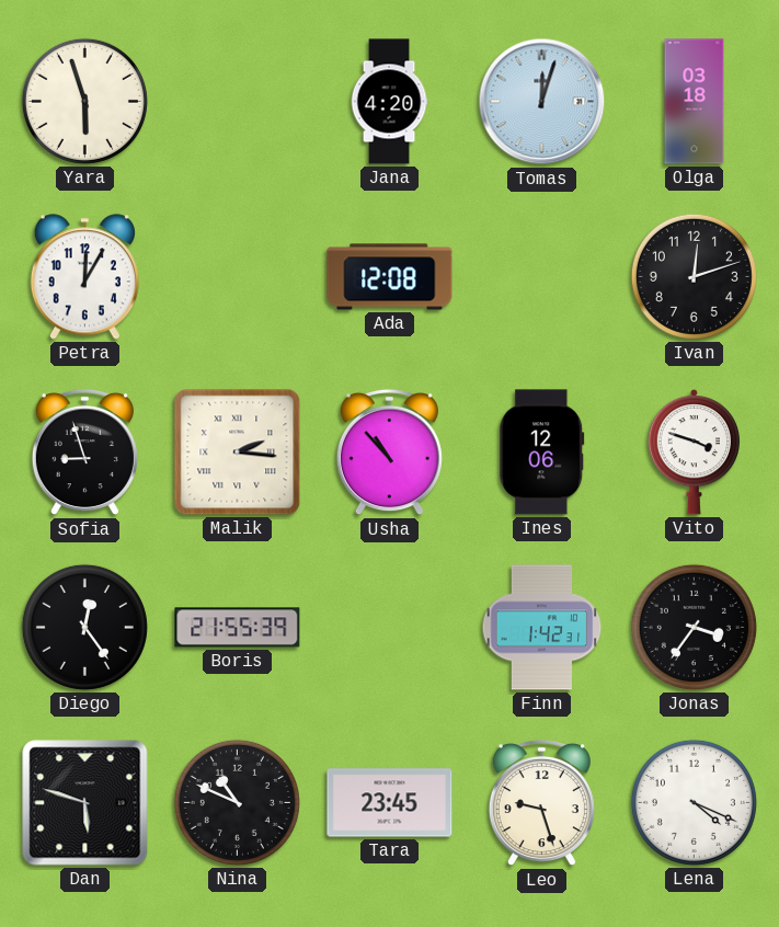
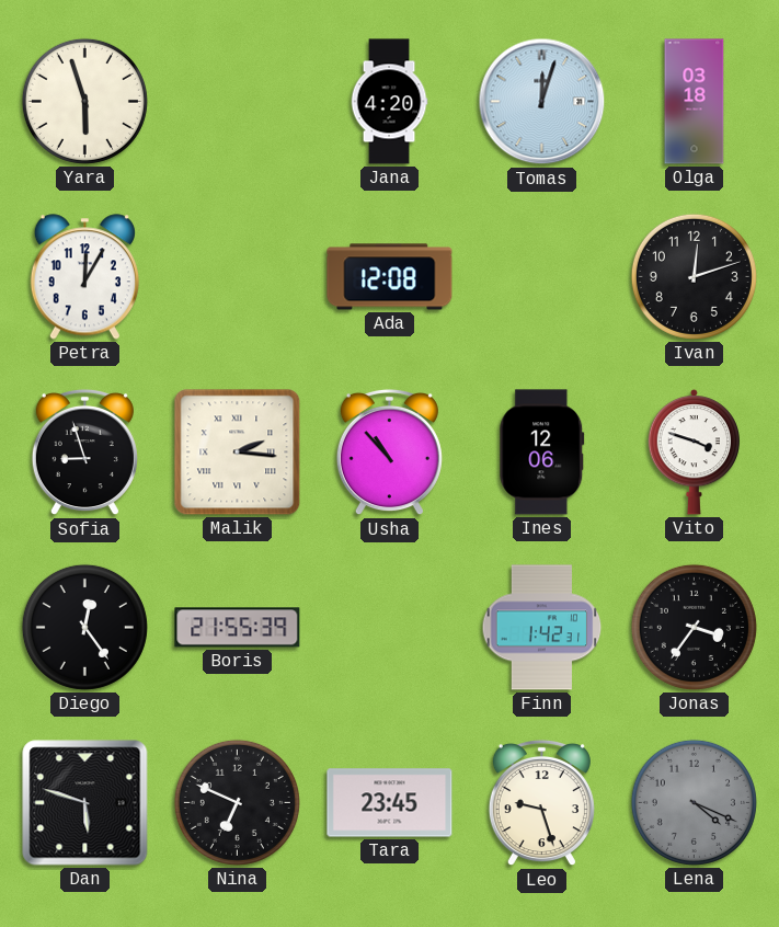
Nina: 10:49 -> 6:49 (237, 802)
Lena dial: white -> grey (694, 802)
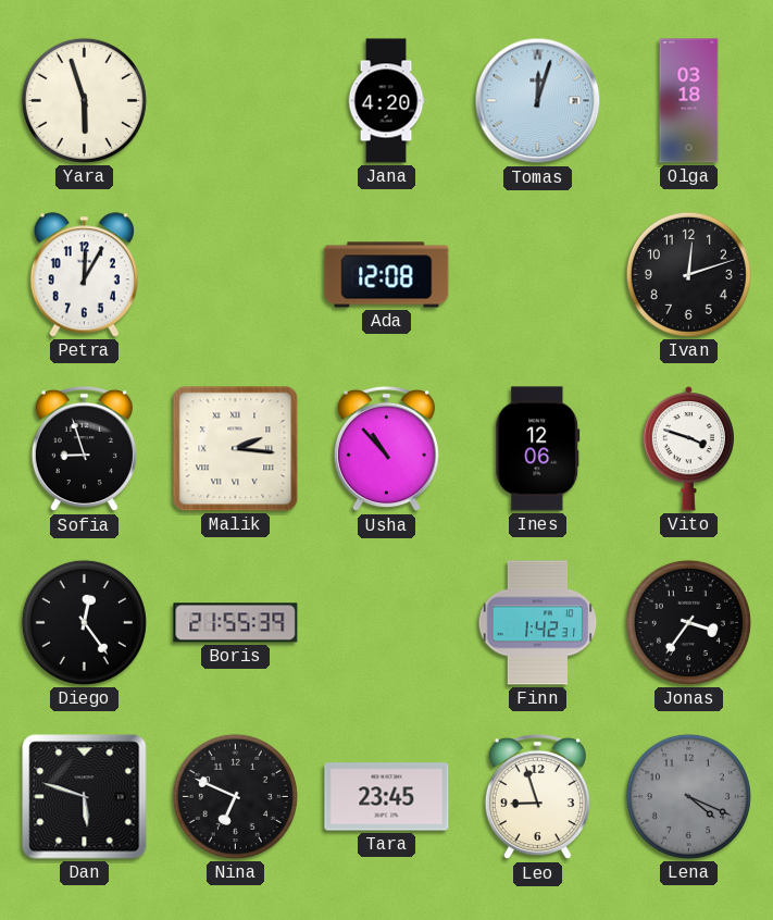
Leo: 9:27 -> 8:57 (537, 797)
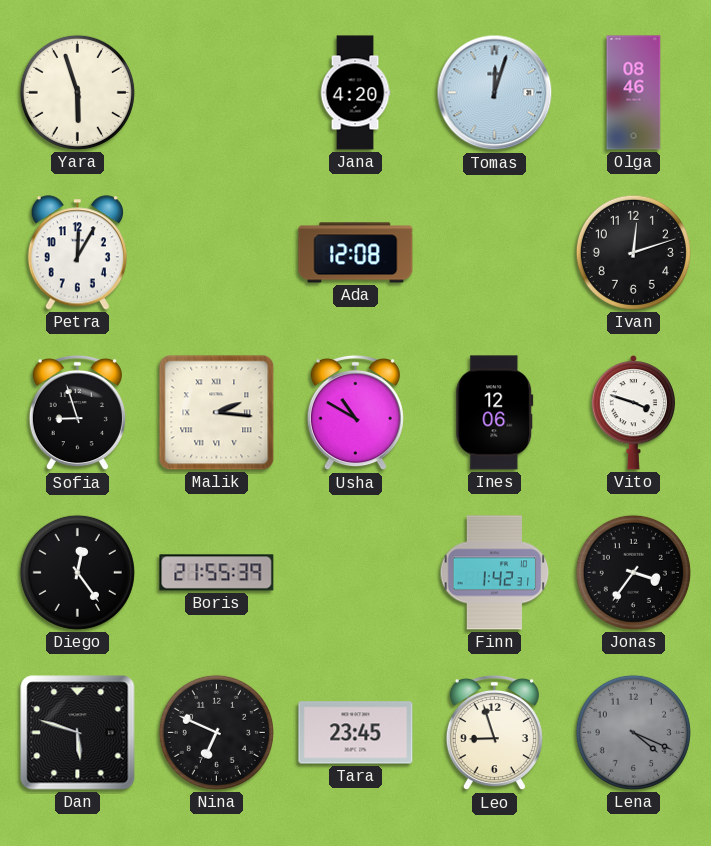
Olga: 03:18 -> 08:46 (634, 93)
Usha: 10:53 -> 10:50 (355, 413)
